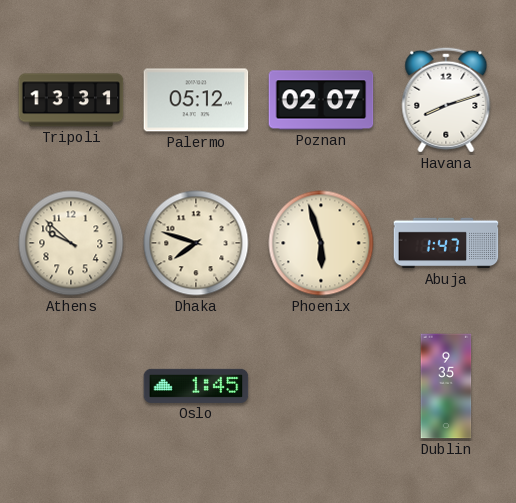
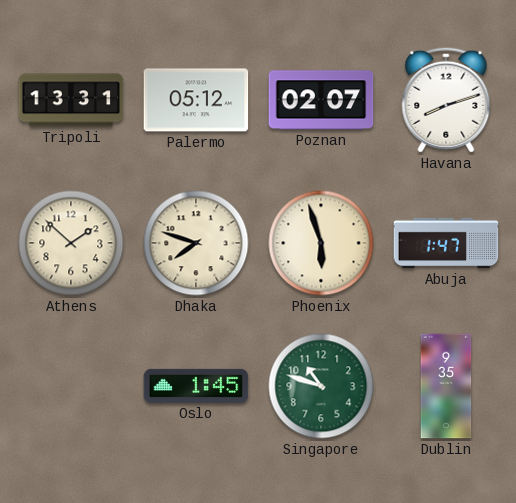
Athens: 9:52 -> 1:52 (71, 243)
Singapore: none -> 10:48 (321, 386)
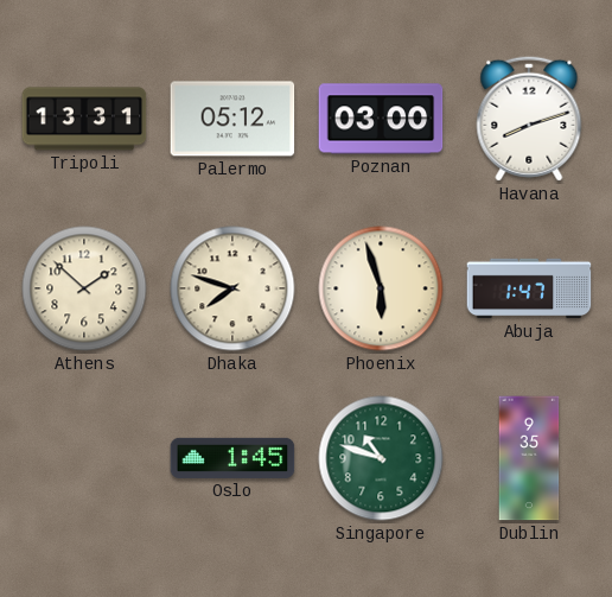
Poznan: 02:07 -> 03:00 (381, 119)
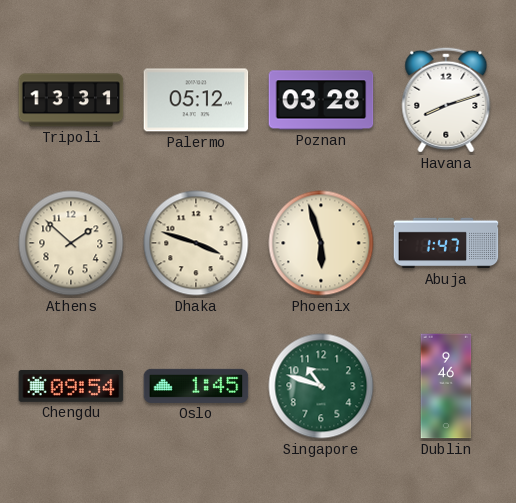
Poznan: 03:00 -> 03:28 (321, 100)
Dhaka: 7:48 -> 3:48 (196, 243)
Chengdu: none -> 09:54 (71, 386)
Dublin: 9:35 -> 9:46 (446, 386)
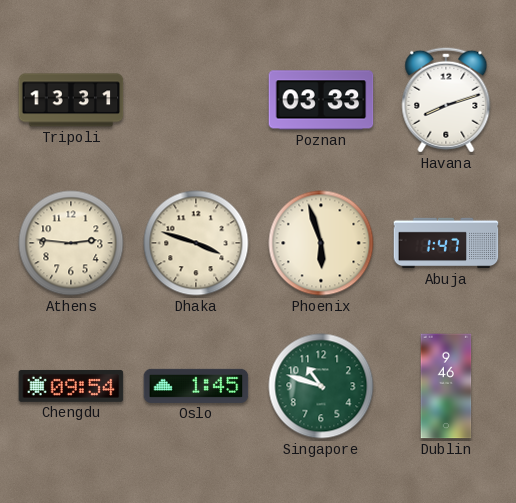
Palermo: 05:12 -> none (196, 100)
Poznan: 03:28 -> 03:33 (321, 100)
Athens: 1:52 -> 2:46 (71, 243)
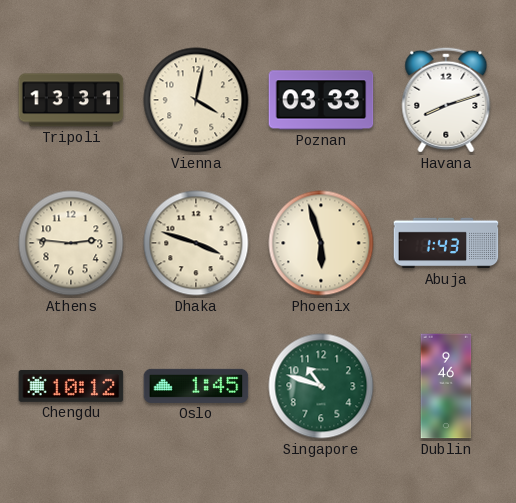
Vienna: none -> 4:02 (196, 100)
Abuja: 1:47 -> 1:43 (446, 243)
Chengdu: 09:54 -> 10:12 (71, 386)
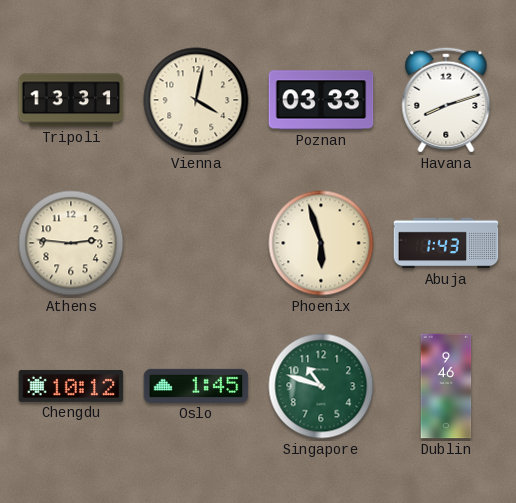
Dhaka: 3:48 -> none (196, 243)
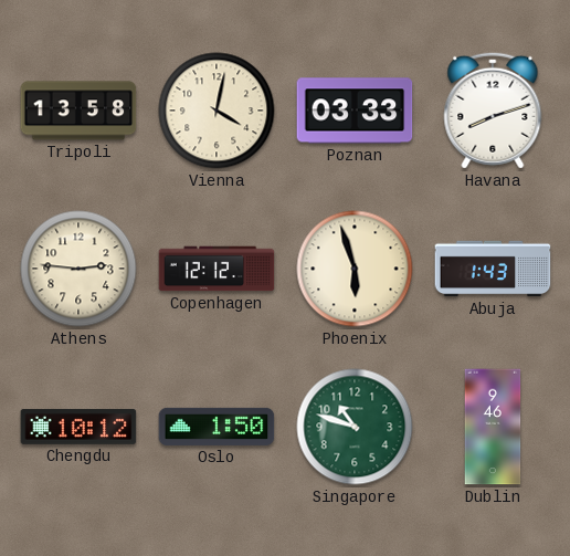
Tripoli: 13:31 -> 13:58 (78, 111)
Copenhagen: none -> 12:12 (217, 269)
Oslo: 1:45 -> 1:50 (217, 427)
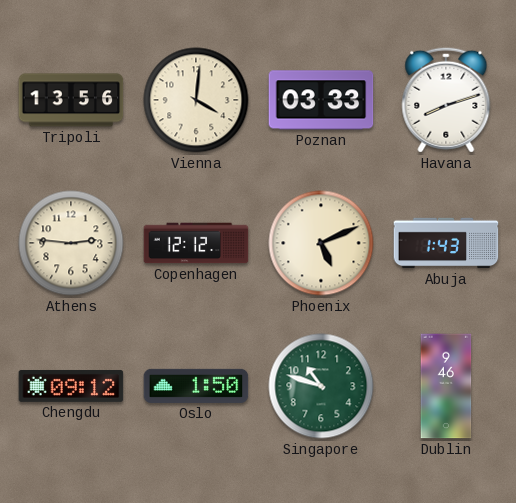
Tripoli: 13:58 -> 13:56 (71, 100)
Vienna: 4:02 -> 4:01 (196, 100)
Phoenix: 5:57 -> 5:11 (321, 243)
Chengdu: 10:12 -> 09:12 (71, 386)
